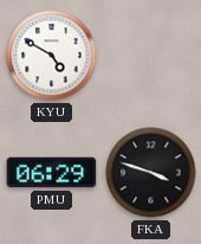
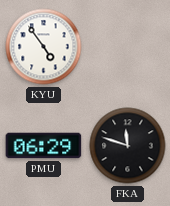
KYU: 4:50 -> 4:54 (44, 47)
FKA: 3:48 -> 11:48 (128, 146)
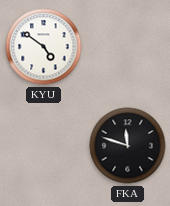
KYU: 4:54 -> 4:51 (44, 47)
PMU: 06:29 -> none (44, 146)
